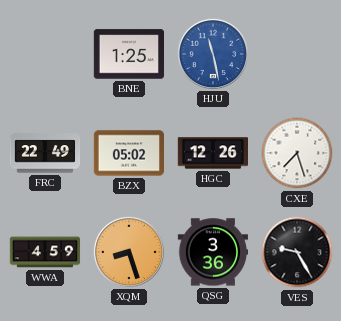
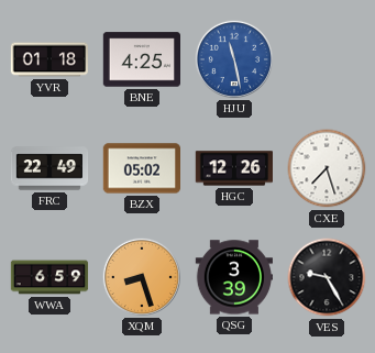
YVR: none -> 01:18 (48, 59)
BNE: 1:25 -> 4:25 (141, 59)
WWA: 4:59 -> 6:59 (49, 277)
QSG: 3:36 -> 3:39 (233, 277)
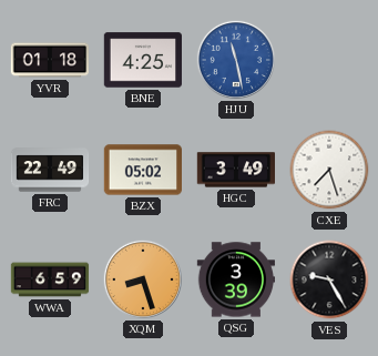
HGC: 12:26 -> 3:49 (235, 170)
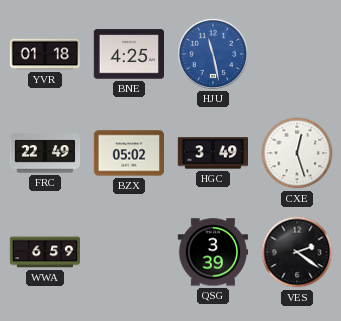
CXE: 7:27 -> 12:27 (297, 153)
XQM: 8:27 -> none (142, 278)
VES: 9:25 -> 2:21 (297, 252)
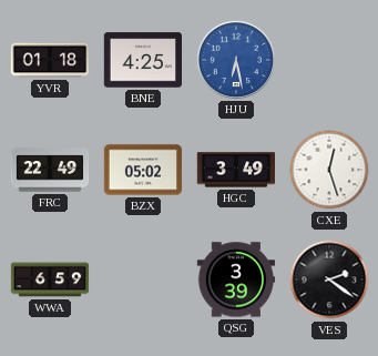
HJU: 11:28 -> 6:28 (235, 59)
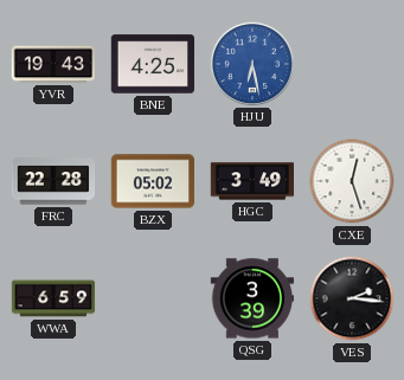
YVR: 01:18 -> 19:43 (52, 64)
FRC: 22:49 -> 22:28 (53, 181)
VES: 2:21 -> 2:16 (352, 298)
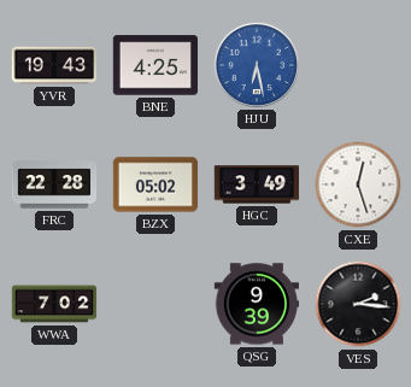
WWA: 6:59 -> 7:02 (54, 304)
QSG: 3:39 -> 9:39 (256, 304)
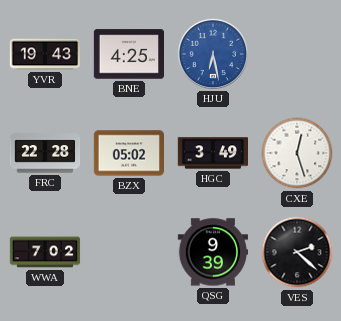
VES: 2:16 -> 2:22 (297, 252)
